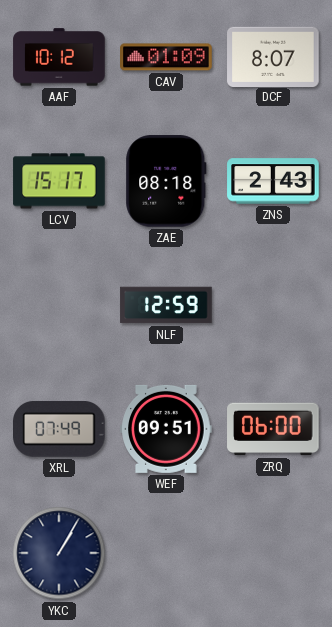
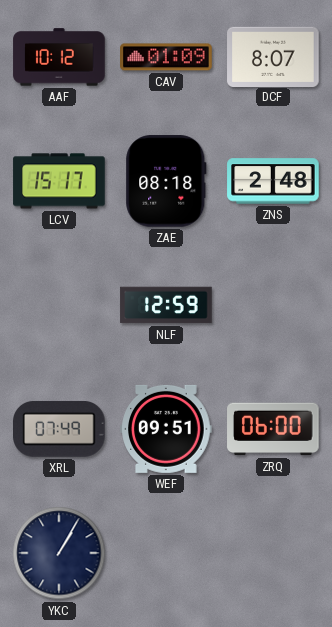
ZNS: 2:43 -> 2:48 (273, 181)
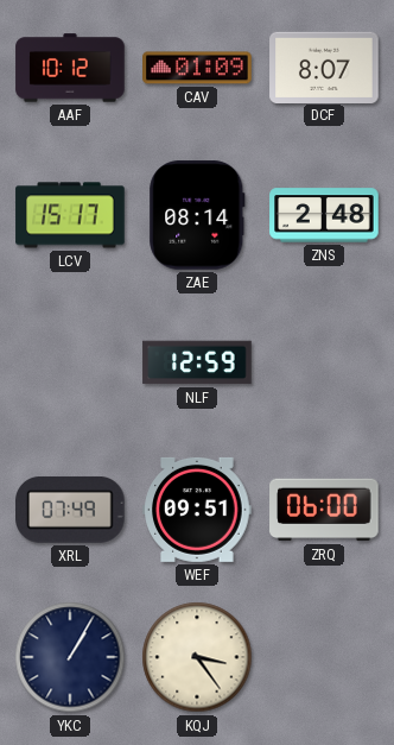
ZAE: 08:18 -> 08:14 (197, 215)
KQJ: none -> 3:24 (197, 657)
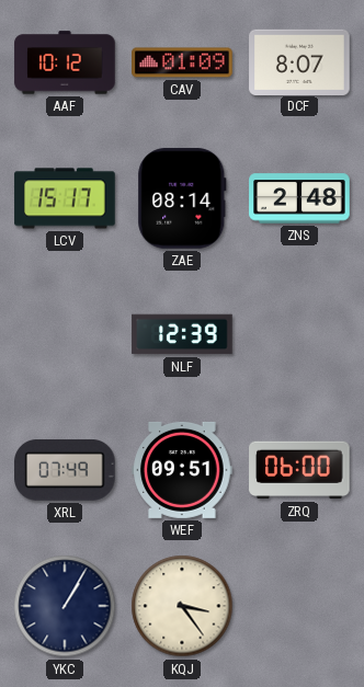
NLF: 12:59 -> 12:39 (182, 334)
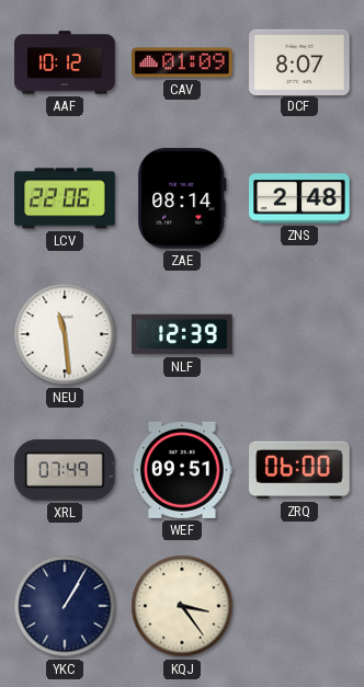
LCV: 15:17 -> 22:06 (65, 198)
NEU: none -> 11:29 (65, 334)
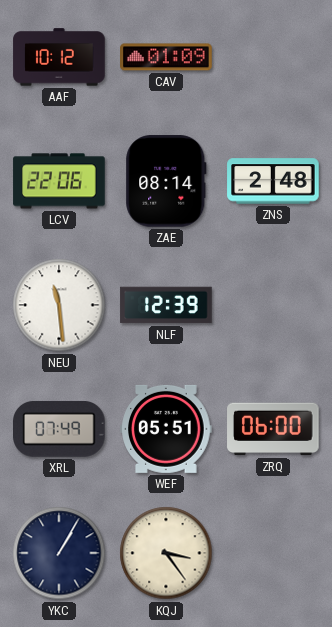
DCF: 8:07 -> none (299, 61)
WEF: 09:51 -> 05:51 (166, 429)
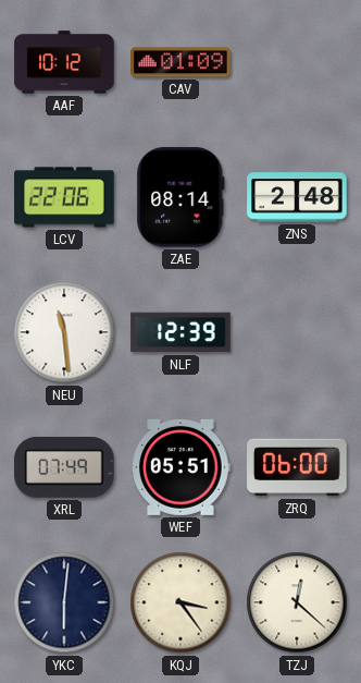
YKC: 1:05 -> 6:01 (64, 602)
TZJ: none -> 12:22 (297, 602)
